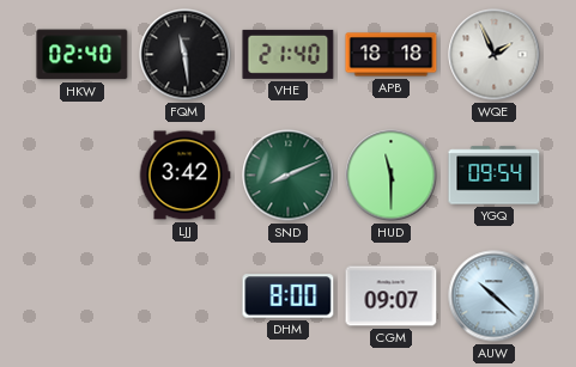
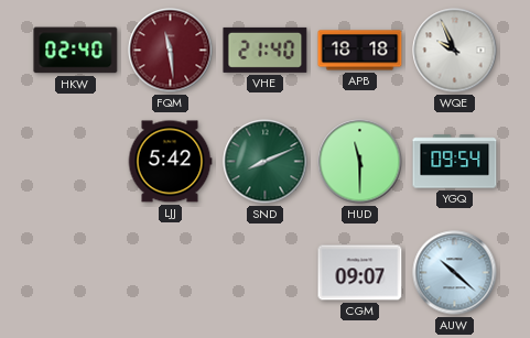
FQM dial: black -> burgundy (171, 51)
WQE: 1:56 -> 9:56 (455, 51)
LJJ: 3:42 -> 5:42 (170, 162)
DHM: 8:00 -> none (289, 296)
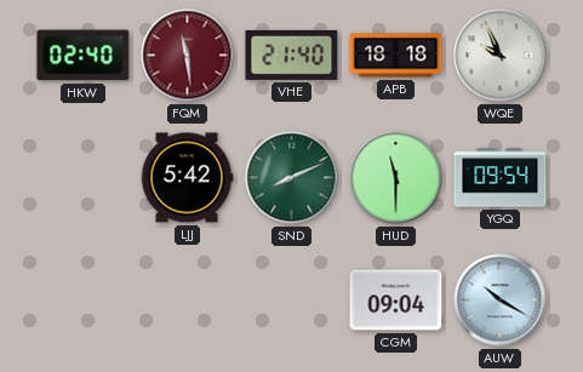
CGM: 09:07 -> 09:04 (396, 301)
AUW: 10:22 -> 10:20 (501, 301)
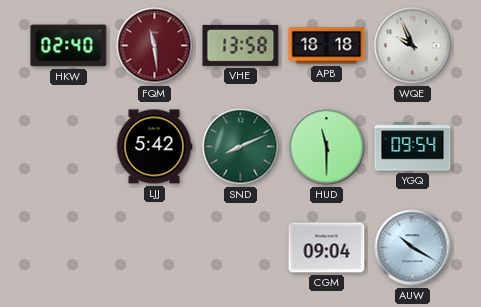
VHE: 21:40 -> 13:58 (241, 45)
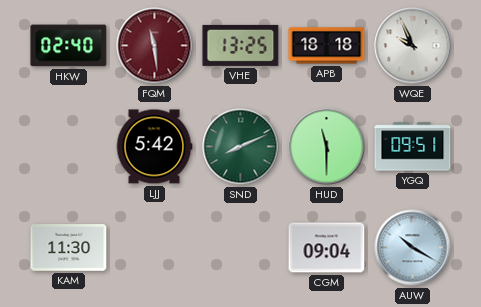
VHE: 13:58 -> 13:25 (241, 45)
YGQ: 09:54 -> 09:51 (413, 147)
KAM: none -> 11:30 (69, 248)
